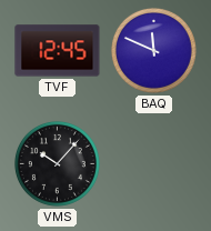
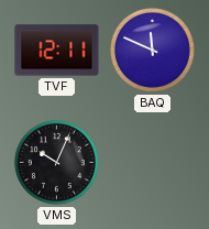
TVF: 12:45 -> 12:11 (57, 51)
VMS: 10:07 -> 10:04 (56, 162)
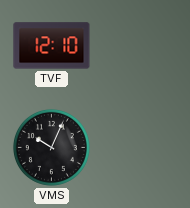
TVF: 12:11 -> 12:10 (52, 46)
BAQ: 11:49 -> none (152, 50)
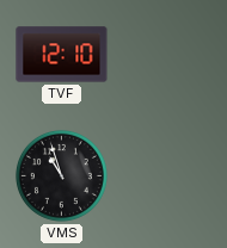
VMS: 10:04 -> 10:57 (61, 175)
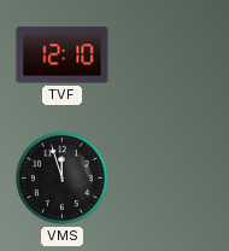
VMS: 10:57 -> 11:57 (61, 177)
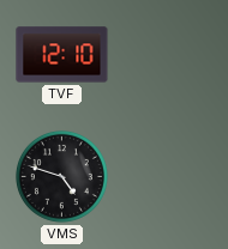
VMS: 11:57 -> 4:48 (61, 176)
